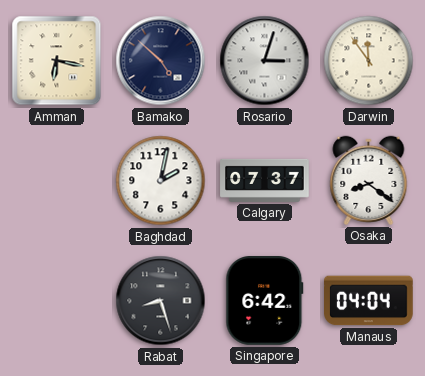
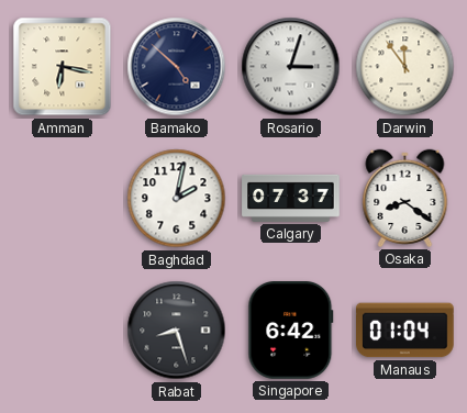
Manaus: 04:04 -> 01:04 (405, 331)
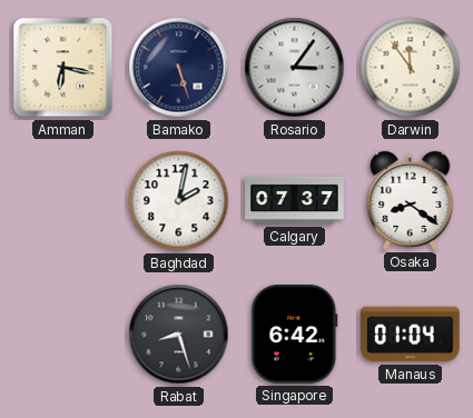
Bamako: 4:52 -> 5:27 (179, 68)
Rosario: 3:03 -> 3:06 (295, 68)
